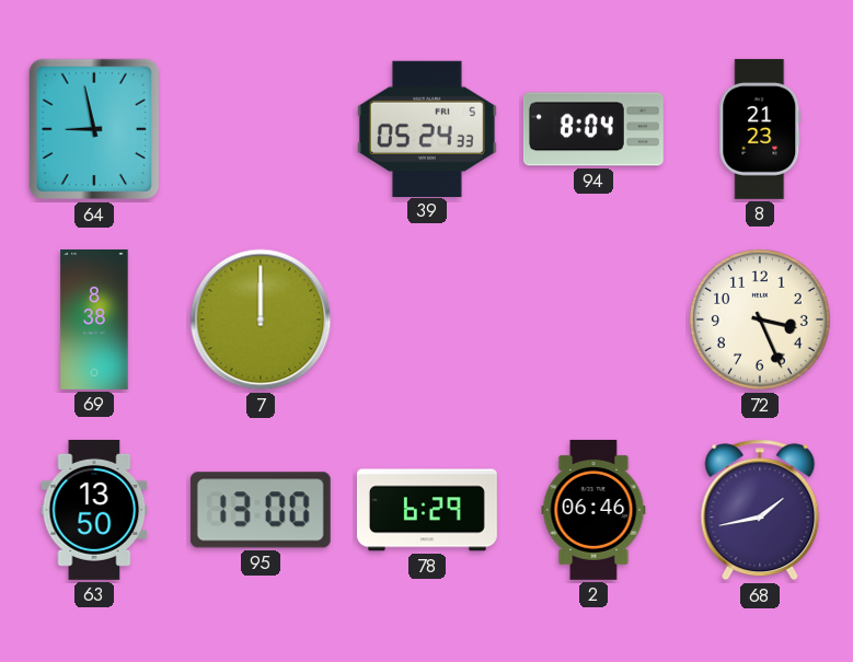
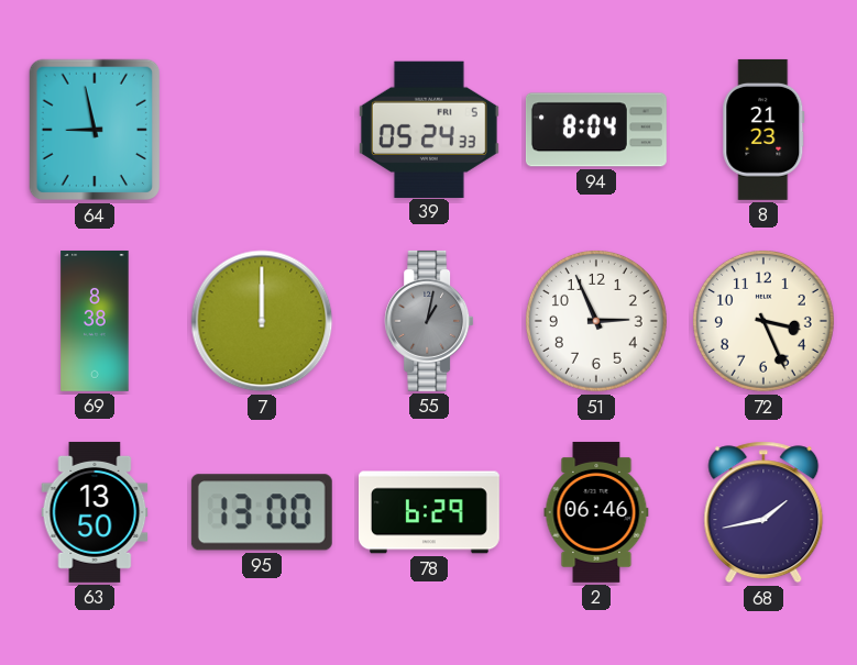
55: none -> 1:02 (429, 321)
51: none -> 2:56 (596, 321)
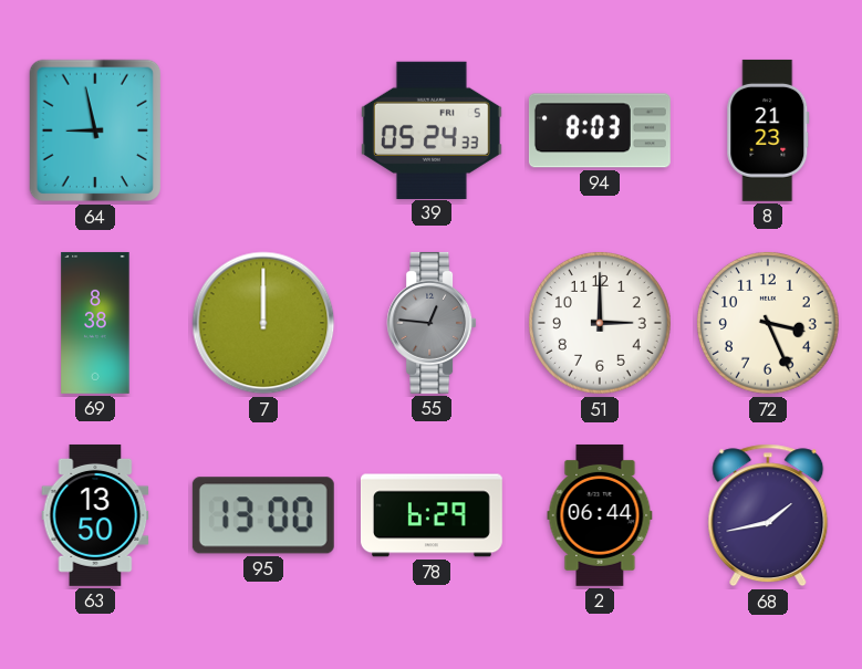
94: 8:04 -> 8:03 (600, 130)
55: 1:02 -> 12:46 (432, 323)
51: 2:56 -> 3:00 (600, 323)
2: 06:46 -> 06:44 (600, 515)
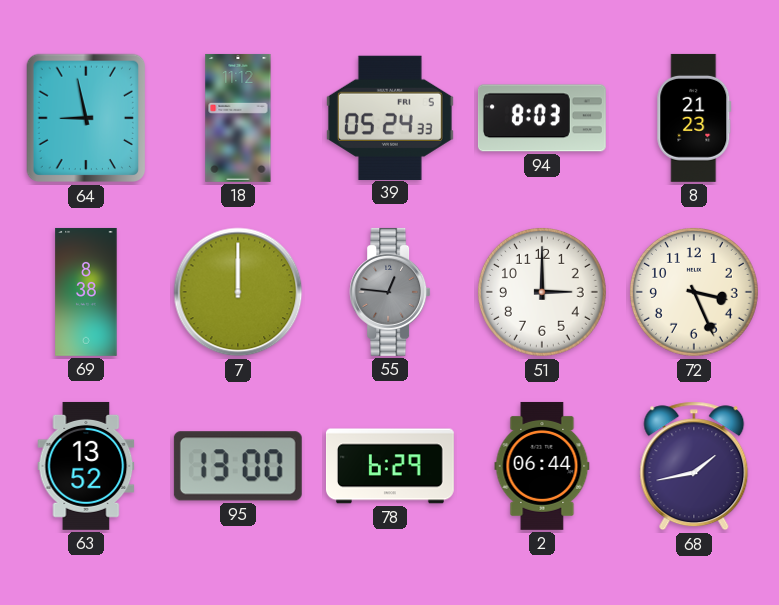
18: none -> 11:12 (238, 118)
63: 13:50 -> 13:52 (86, 466)
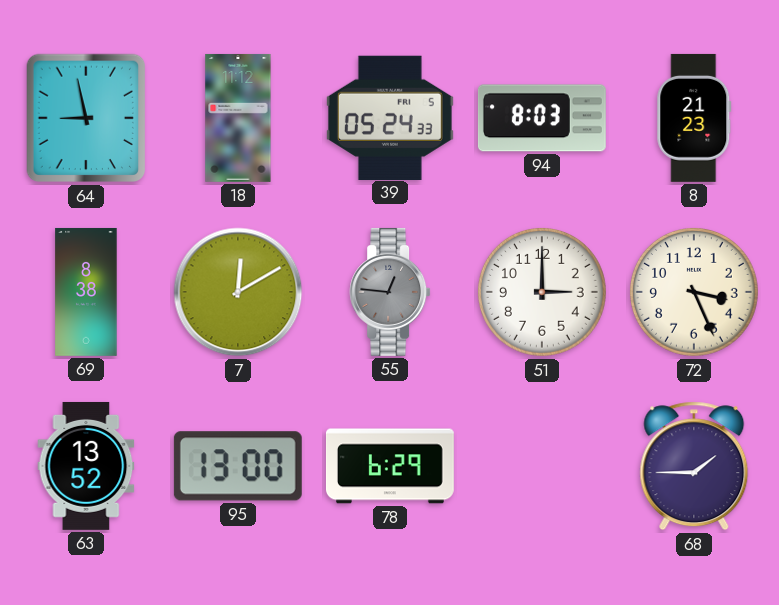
7: 12:00 -> 12:10 (238, 292)
2: 06:44 -> none (542, 466)
68: 1:43 -> 1:45 (694, 466)
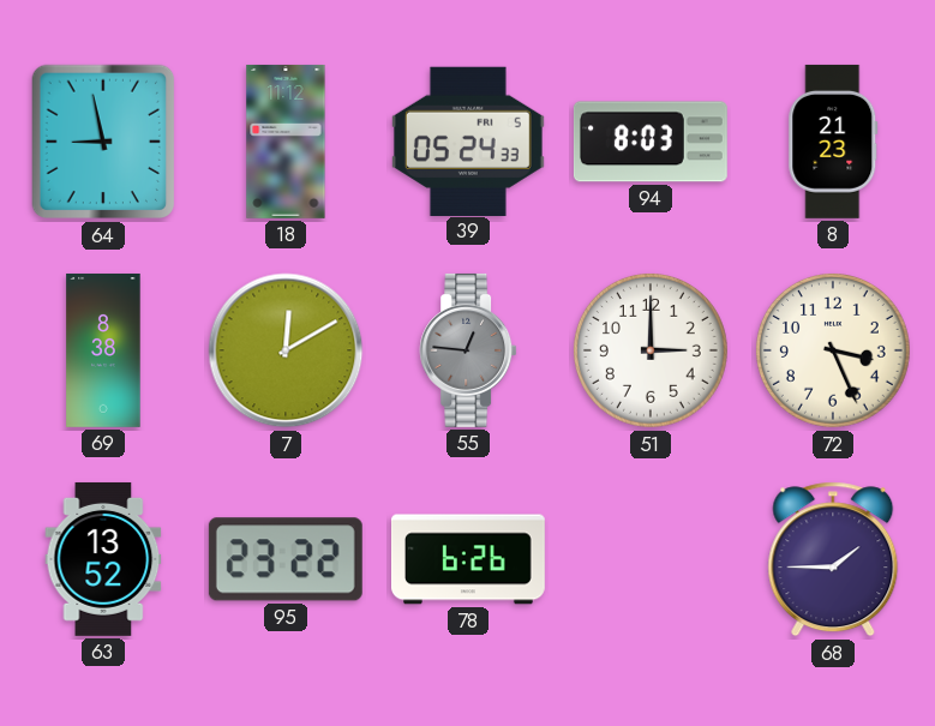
95: 13:00 -> 23:22 (286, 559)
78: 6:29 -> 6:26 (468, 559)
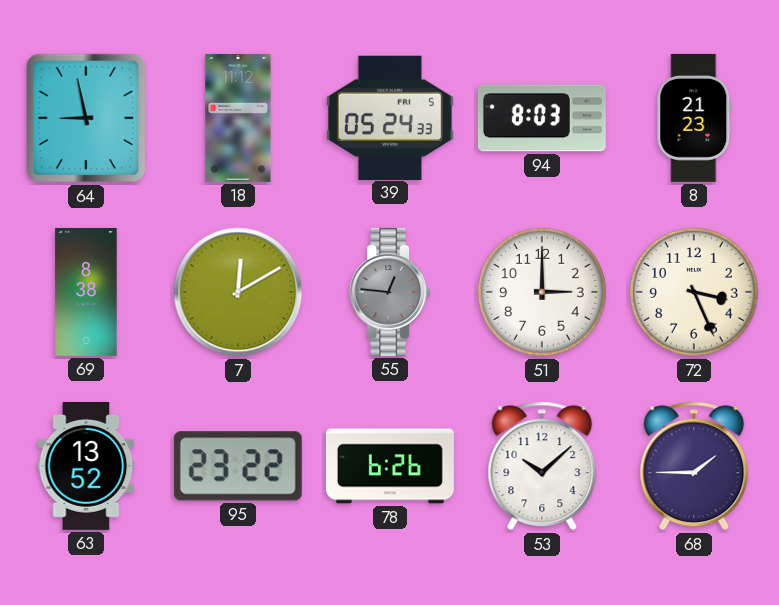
53: none -> 10:08 (542, 466)
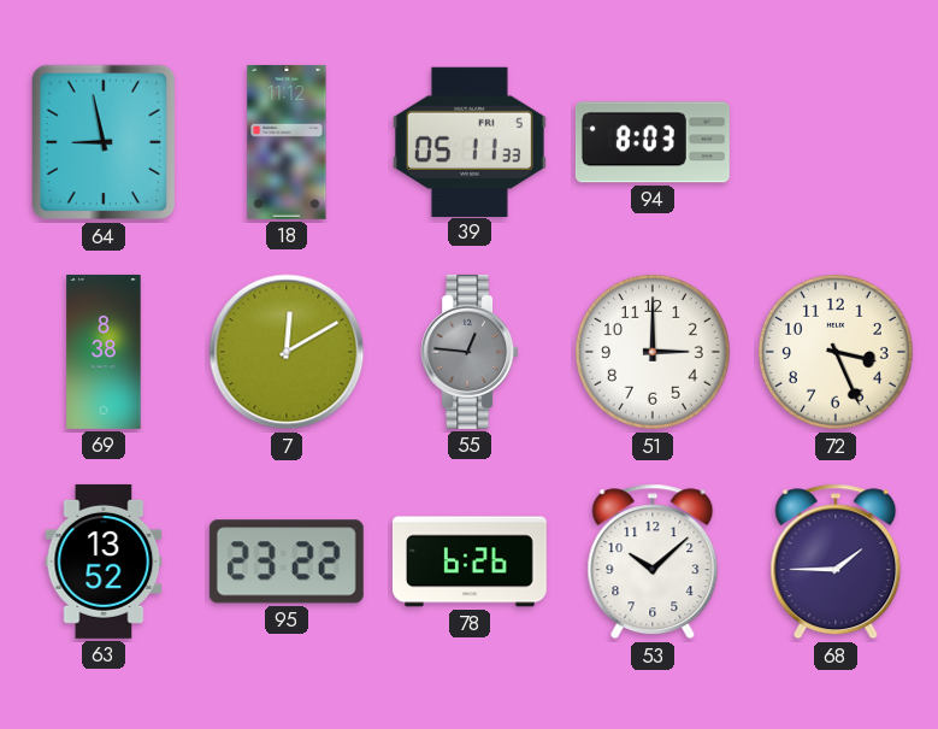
39: 05:24 -> 05:11 (470, 141)
8: 21:23 -> none (694, 118)
